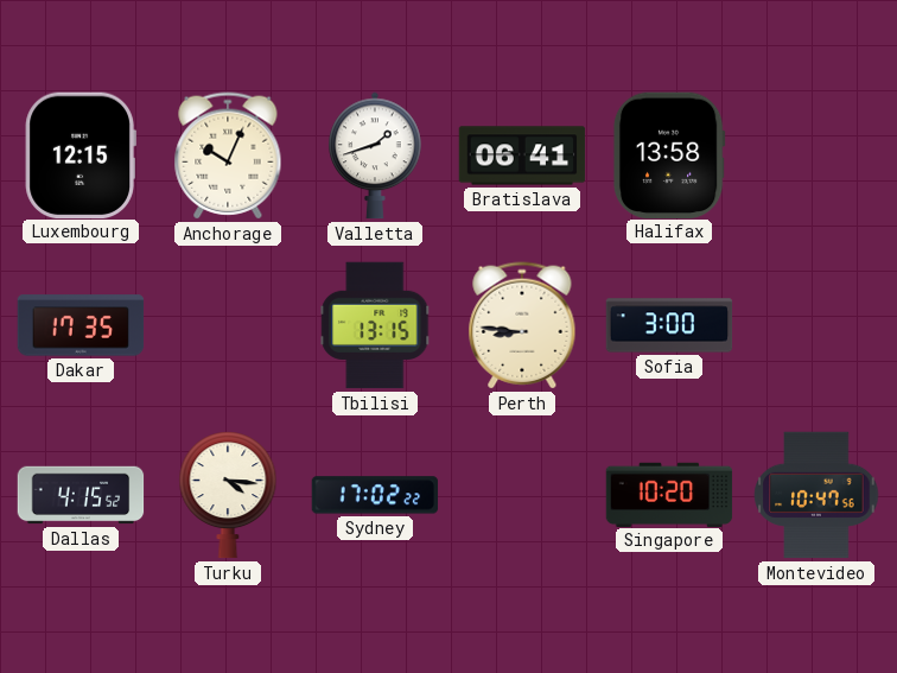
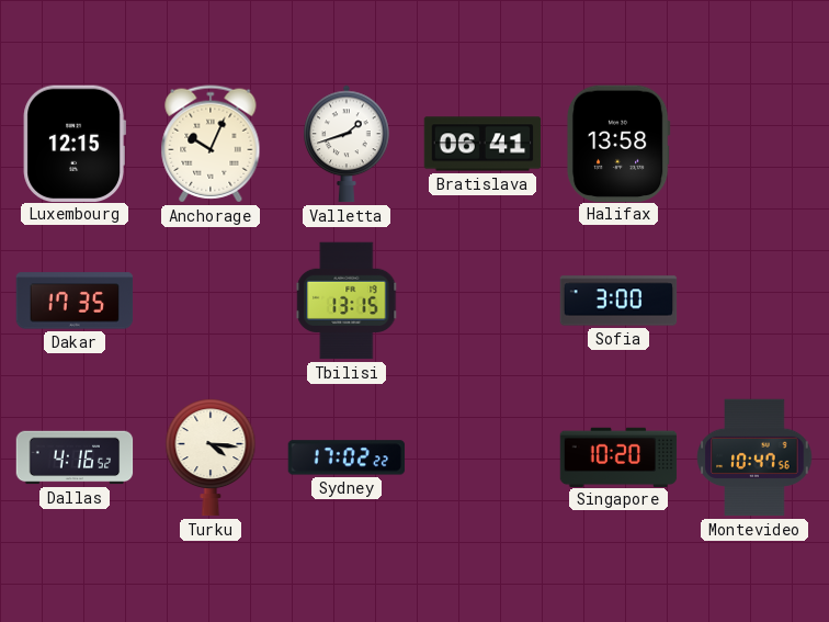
Perth: 8:46 -> none (522, 325)
Dallas: 4:15 -> 4:16 (75, 457)
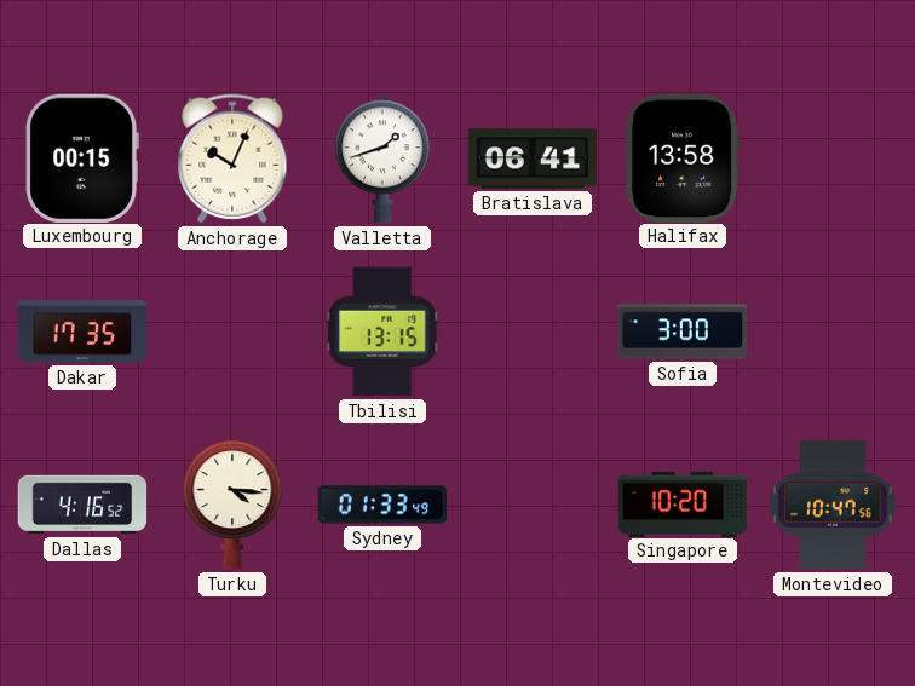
Luxembourg: 12:15 -> 00:15 (82, 157)
Sydney: 17:02 -> 01:33 (382, 505)
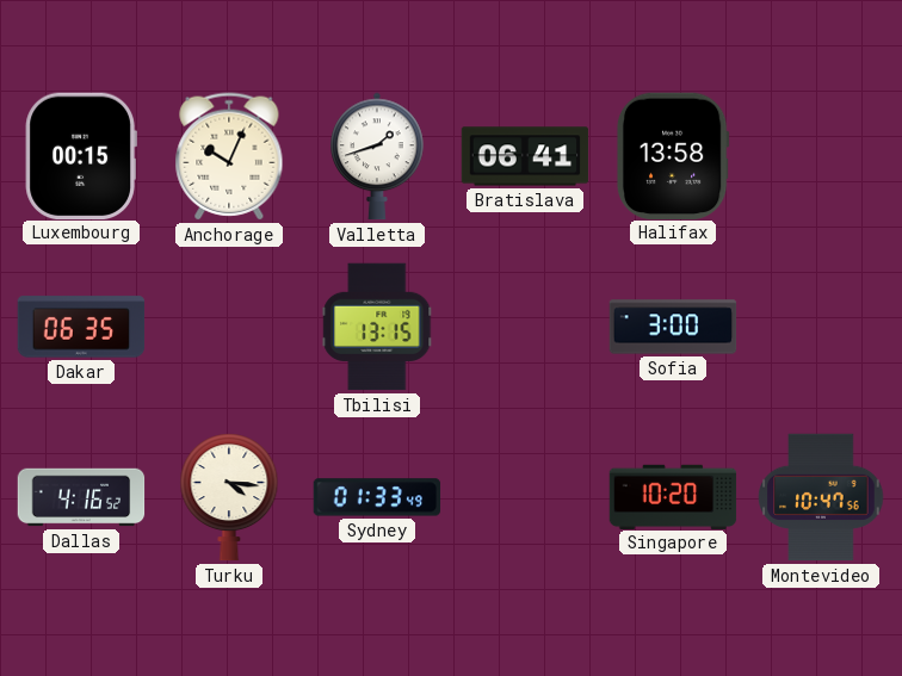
Dakar: 17:35 -> 06:35 (81, 327)
